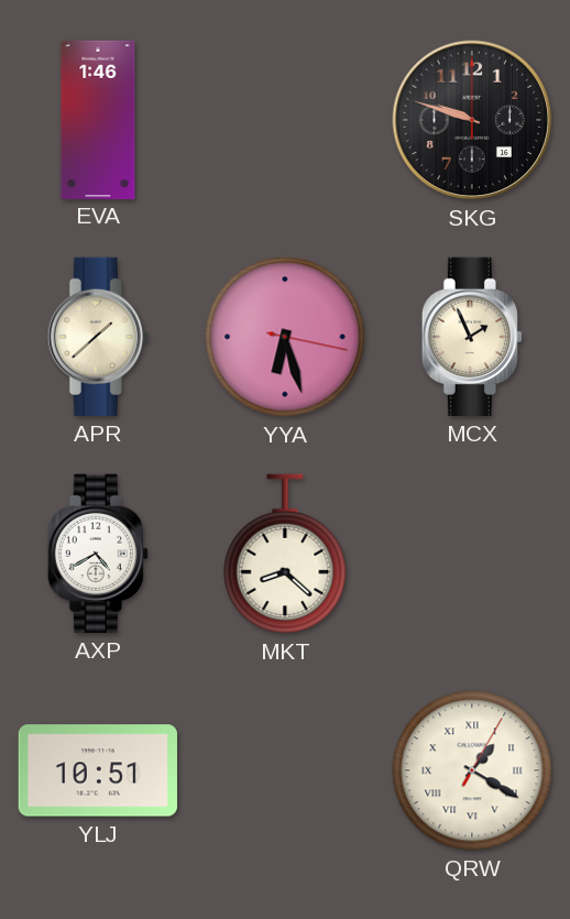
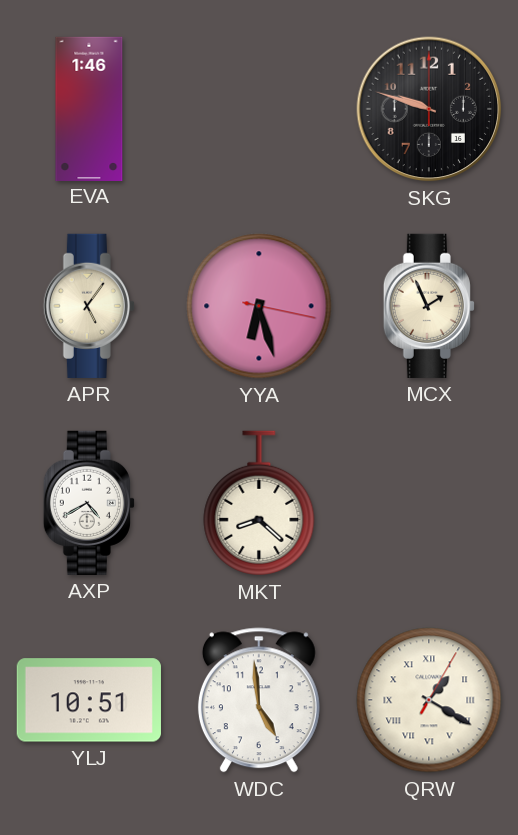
APR: 1:38 -> 5:06 (89, 306)
WDC: none -> 4:59 (259, 700)
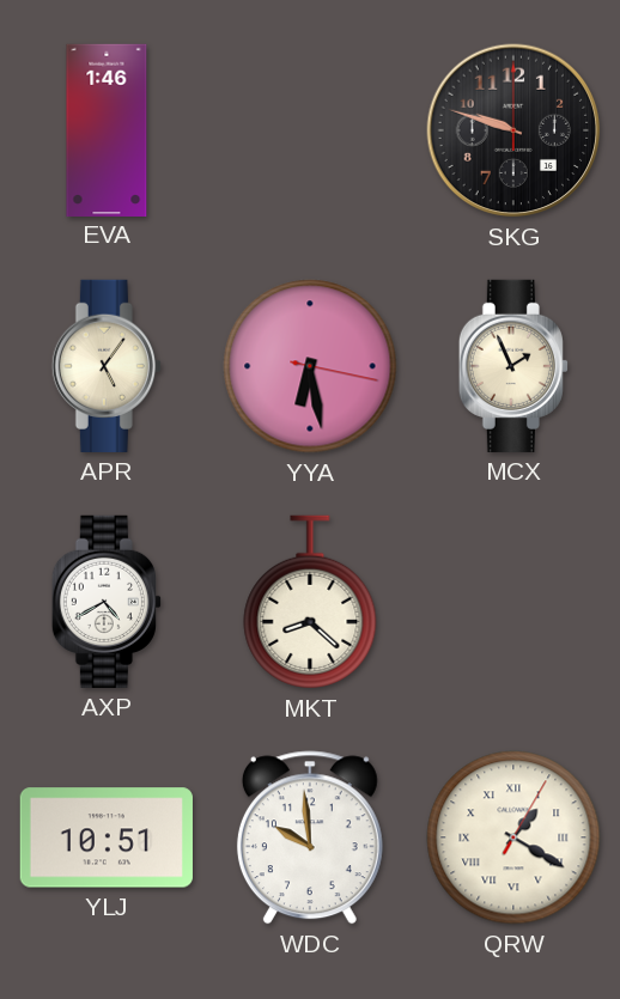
YYA: 6:27 -> 6:28 (310, 366)
WDC: 4:59 -> 9:59 (310, 837)
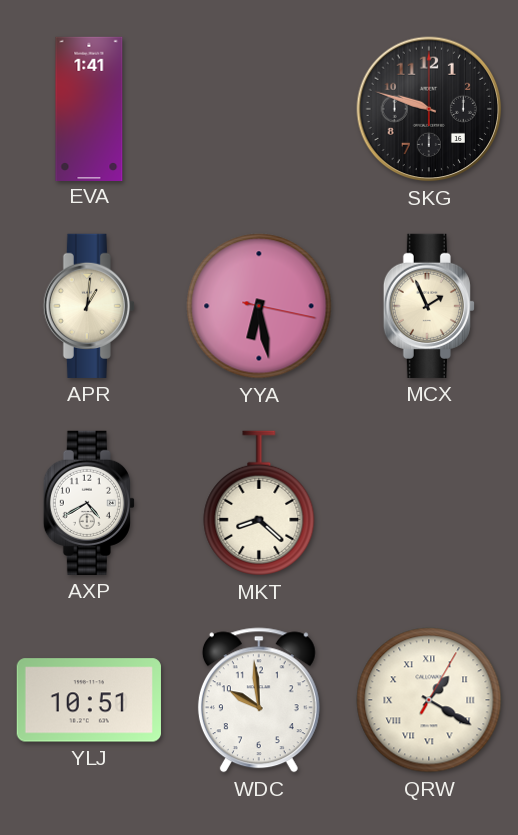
EVA: 1:46 -> 1:41 (89, 108)
APR: 5:06 -> 1:01 (89, 306)
